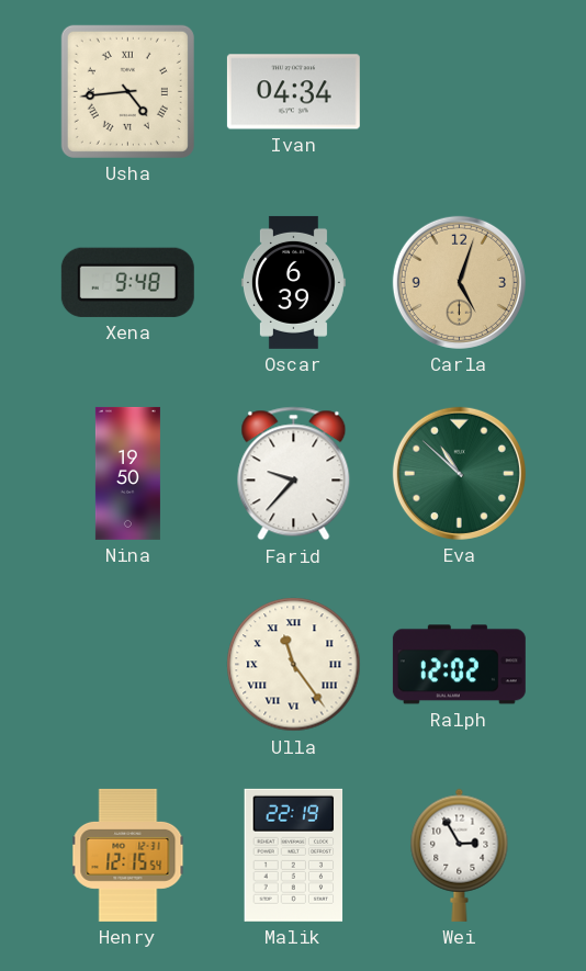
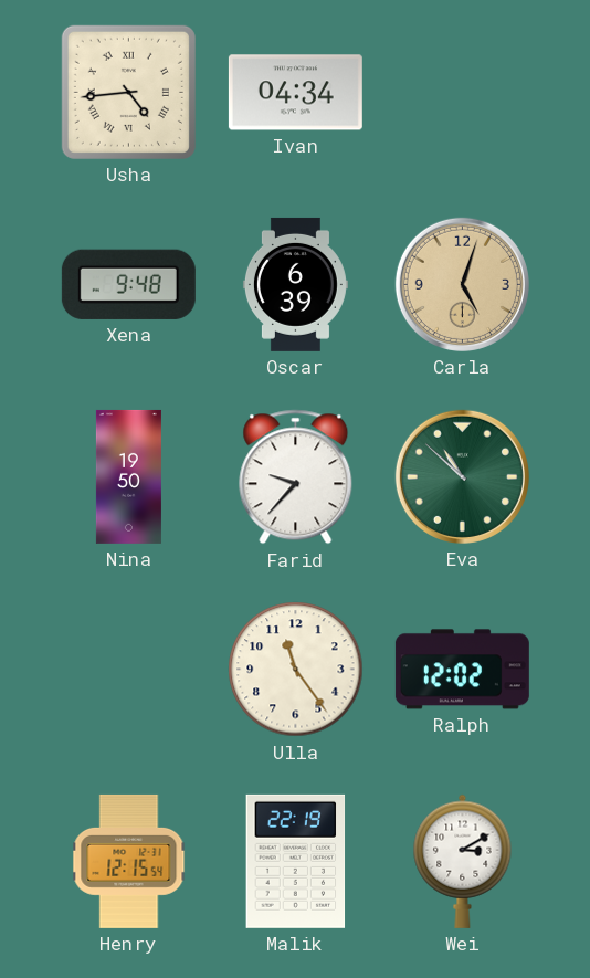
Ulla numerals: Roman -> Arabic (296, 670)
Wei: 2:55 -> 3:10 (463, 861)
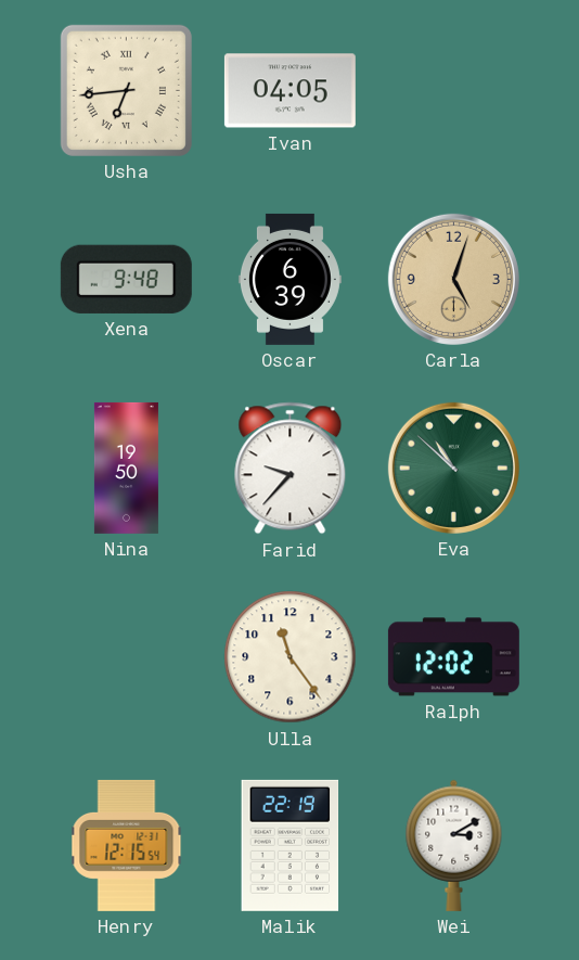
Usha: 4:44 -> 6:44 (126, 90)
Ivan: 04:34 -> 04:05 (289, 91)
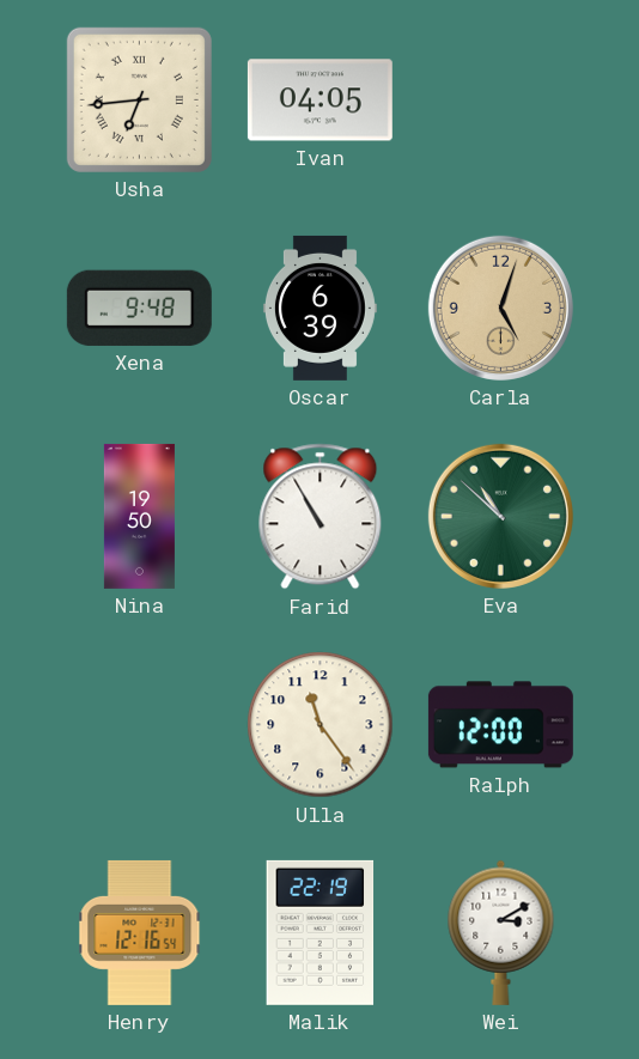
Farid: 9:37 -> 10:55 (321, 517)
Ralph: 12:02 -> 12:00 (500, 725)
Henry: 12:15 -> 12:16 (140, 932)
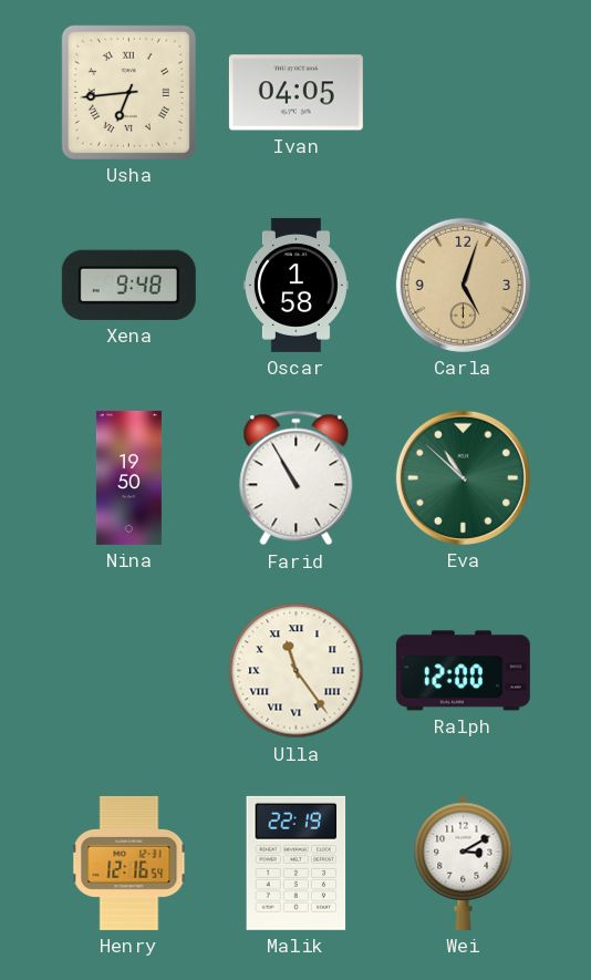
Oscar: 6:39 -> 1:58 (295, 285)
Ulla numerals: Arabic -> Roman (297, 671)
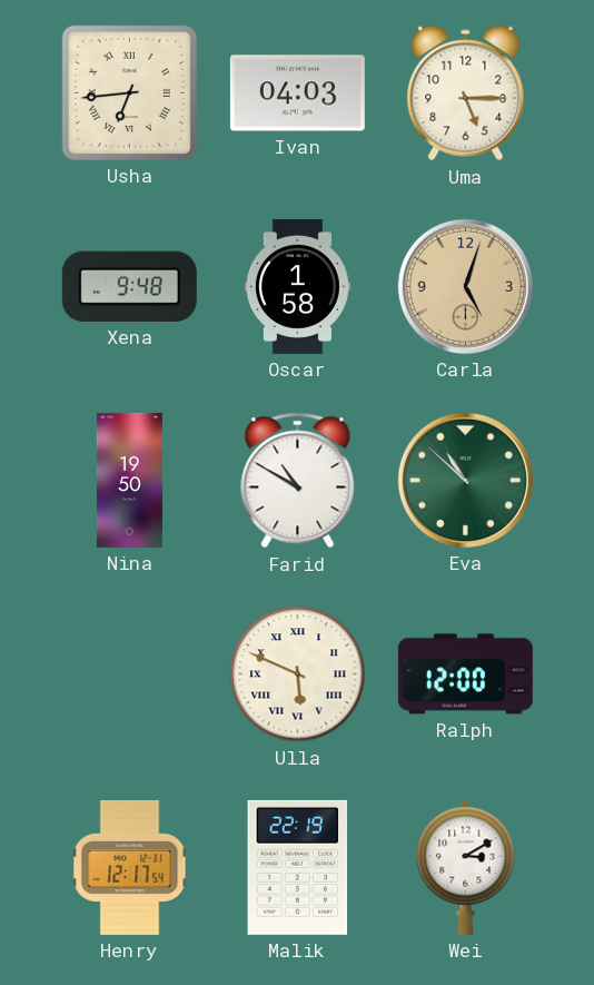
Ivan: 04:05 -> 04:03 (297, 93)
Uma: none -> 5:15 (466, 93)
Farid: 10:55 -> 10:50 (298, 481)
Ulla: 11:24 -> 5:49 (298, 674)
Henry: 12:16 -> 12:17 (130, 867)
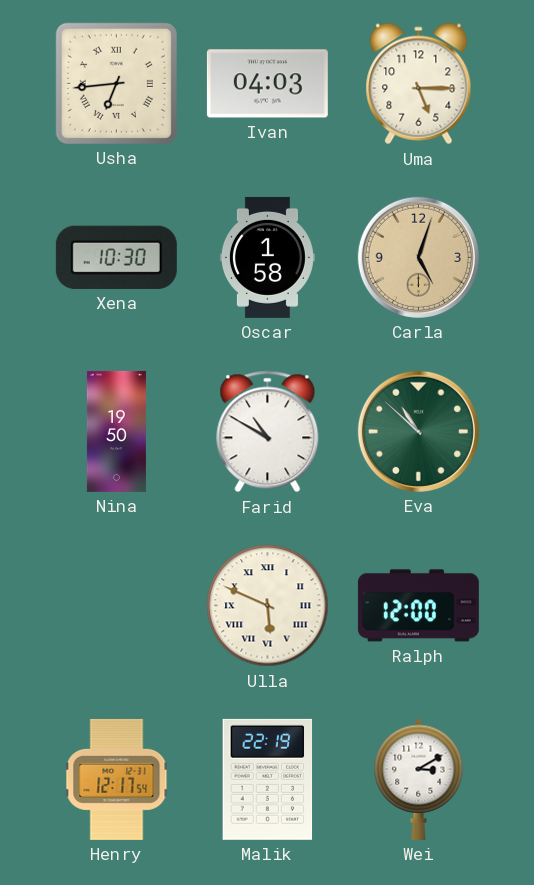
Xena: 9:48 -> 10:30 (116, 257)
